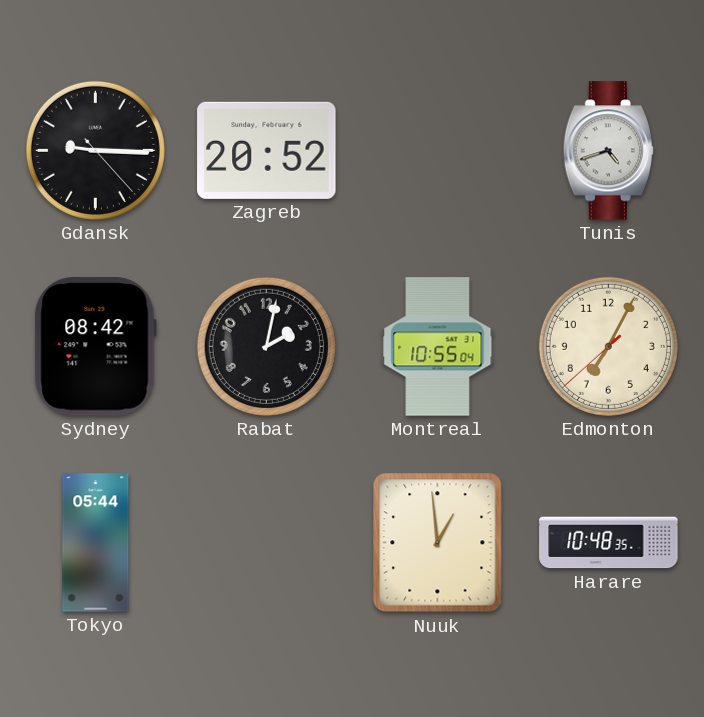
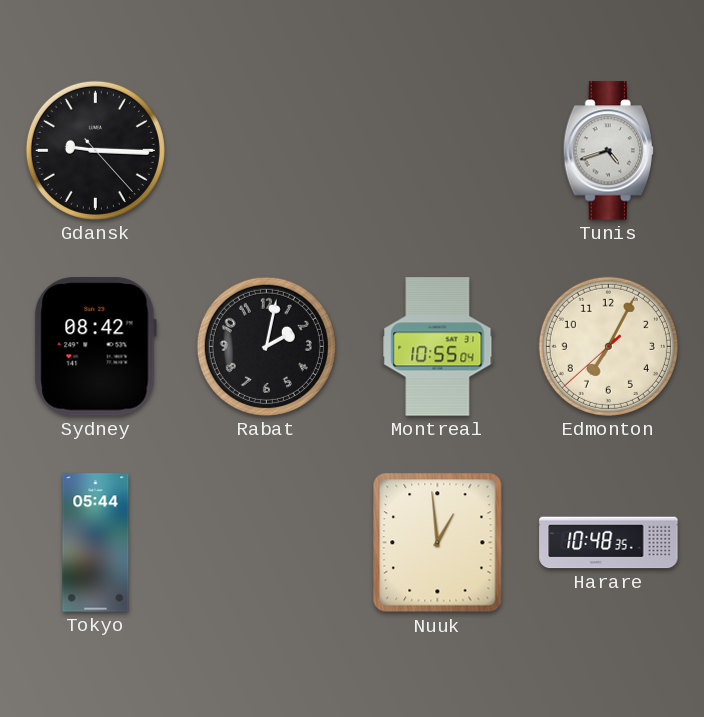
Zagreb: 20:52 -> none (267, 150)
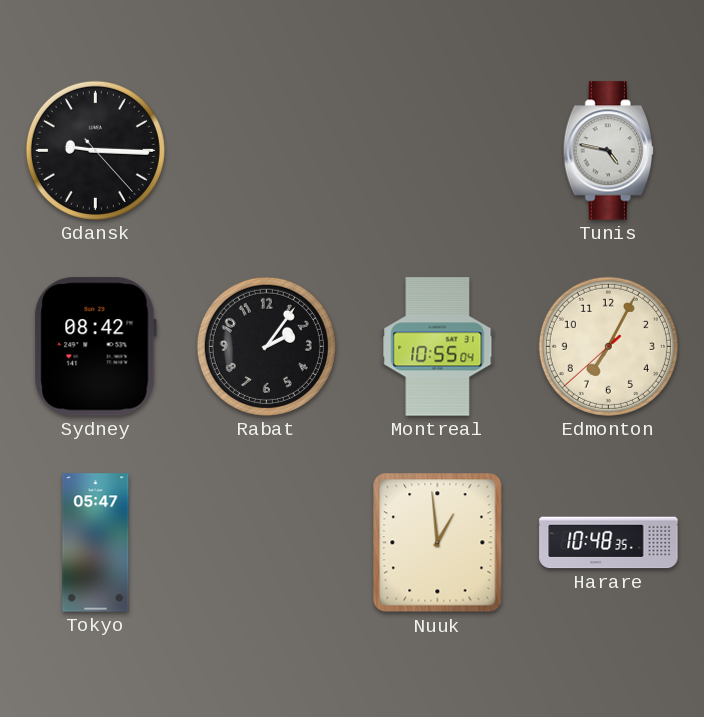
Tunis: 4:42 -> 4:47 (608, 151)
Rabat: 2:02 -> 2:06 (266, 346)
Tokyo: 05:44 -> 05:47 (96, 543)
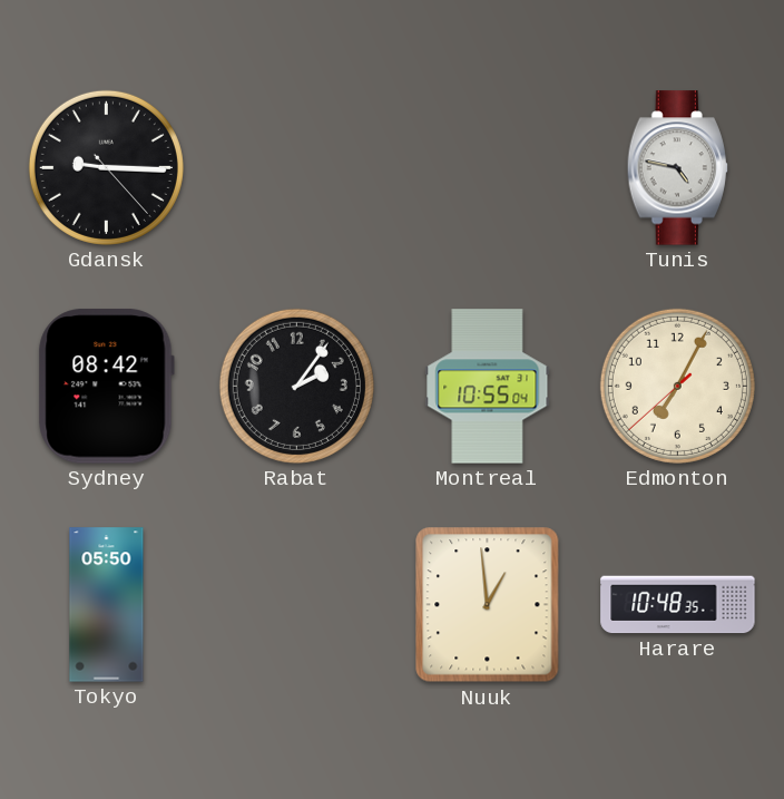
Tokyo: 05:47 -> 05:50 (107, 605)
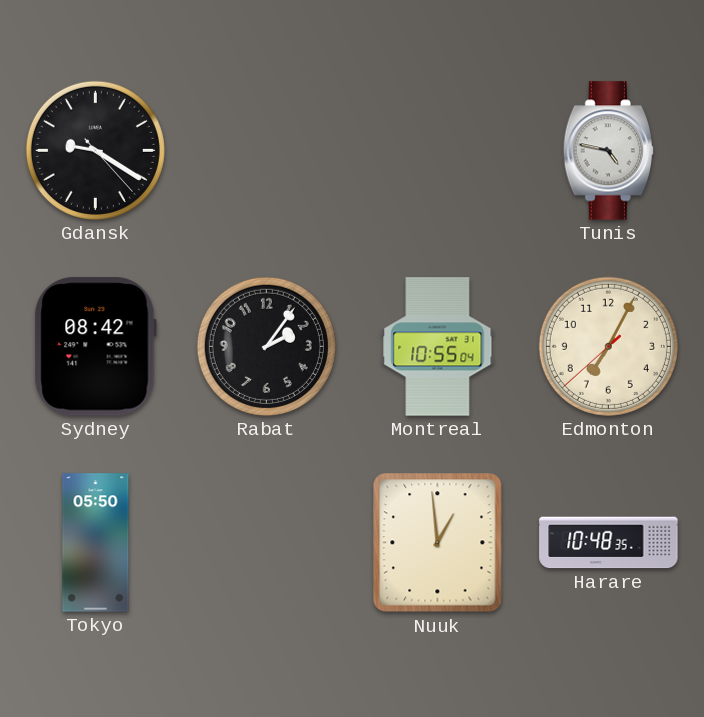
Gdansk: 9:15 -> 9:20 (95, 150)
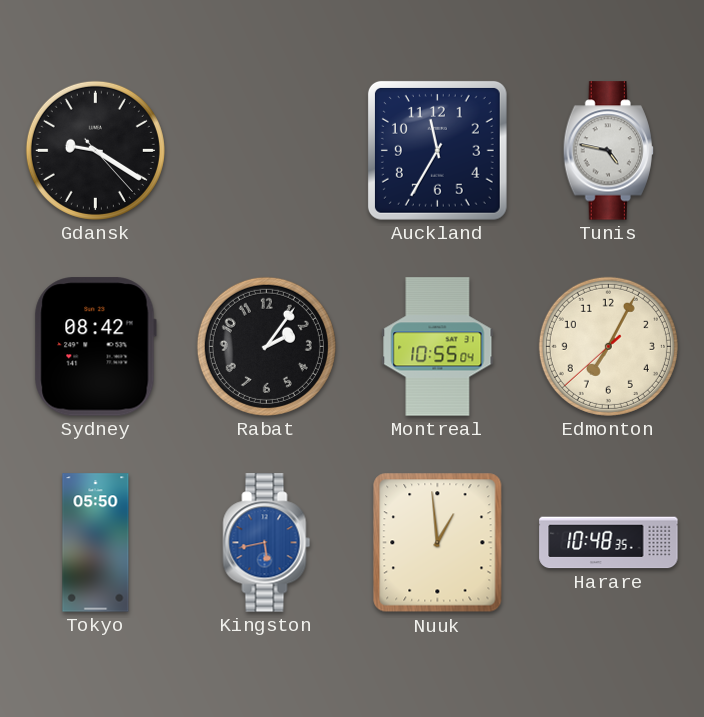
Auckland: none -> 11:35 (437, 150)
Kingston: none -> 5:43 (267, 543)
